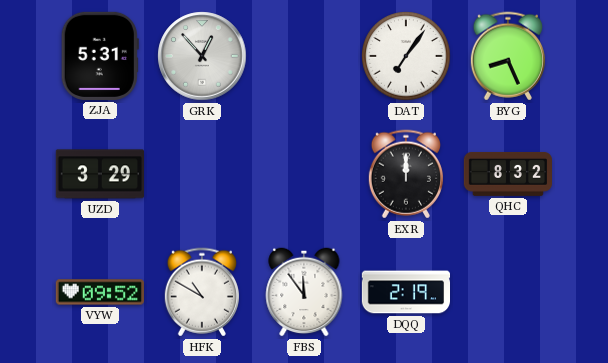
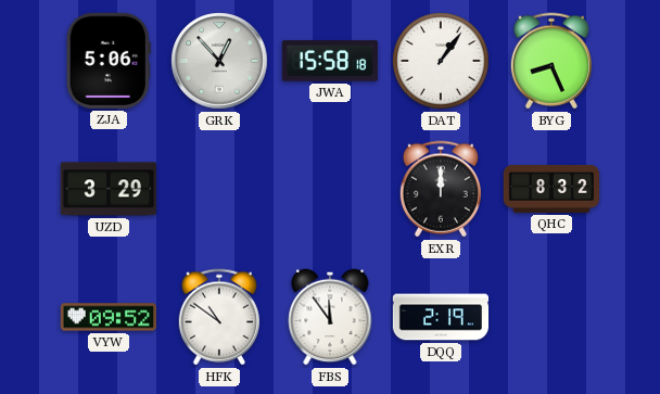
ZJA: 5:31 -> 5:06 (109, 61)
JWA: none -> 15:58 (330, 61)
DAT: 7:06 -> 1:06 (441, 61)
HFK: 10:50 -> 10:51 (219, 317)
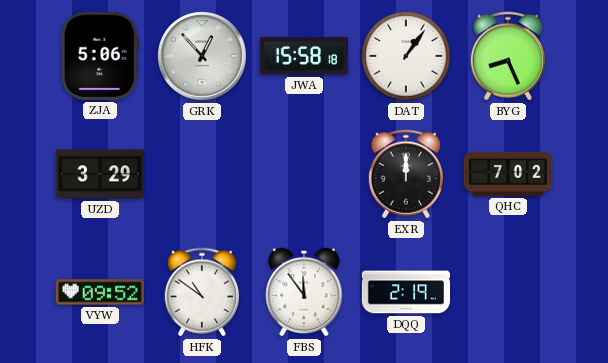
QHC: 8:32 -> 7:02 (507, 174)
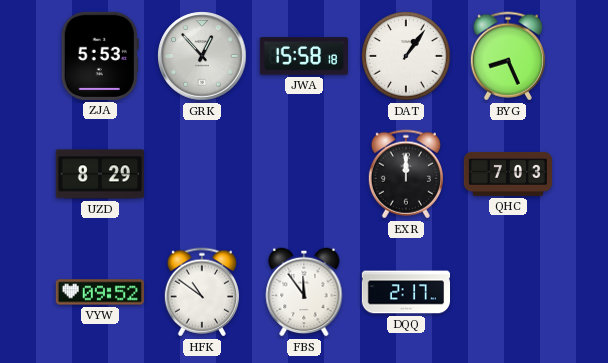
ZJA: 5:06 -> 5:53 (100, 56)
UZD: 3:29 -> 8:29 (100, 174)
QHC: 7:02 -> 7:03 (507, 174)
DQQ: 2:19 -> 2:17 (405, 292)
